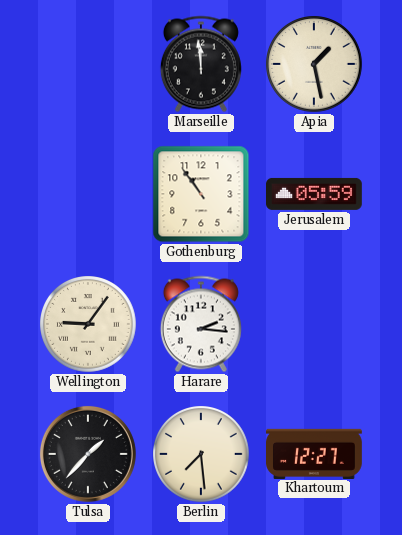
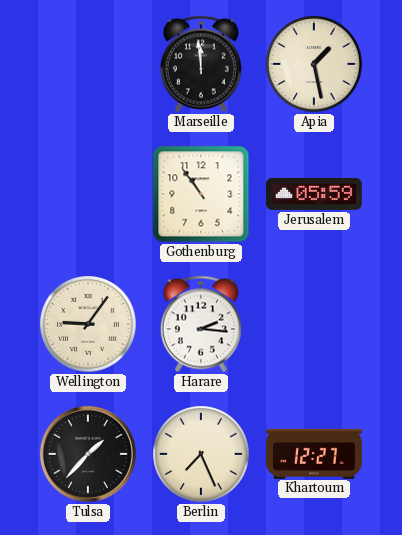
Berlin: 7:29 -> 7:26 (202, 455)
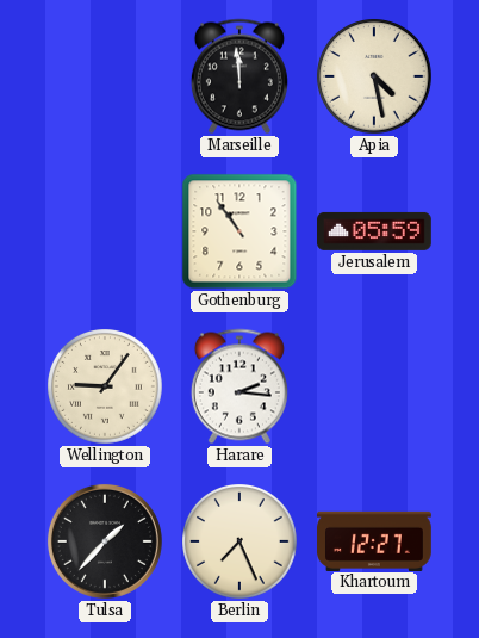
Apia: 1:28 -> 4:28 (375, 78)
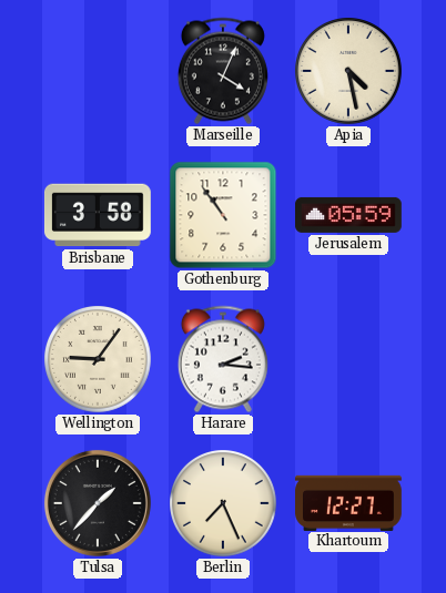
Marseille: 11:59 -> 4:04 (223, 71)
Brisbane: none -> 3:58 (98, 215)
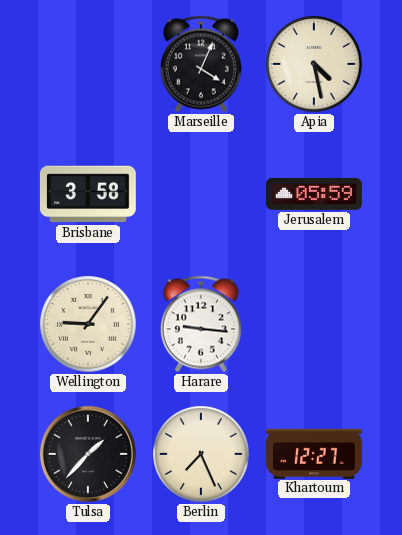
Gothenburg: 10:54 -> none (223, 215)
Harare: 2:16 -> 9:16 (201, 324)
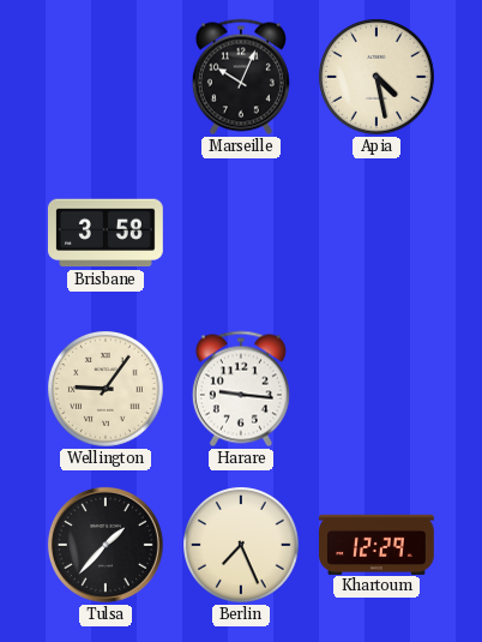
Marseille: 4:04 -> 10:04 (241, 77)
Jerusalem: 05:59 -> none (315, 194)
Khartoum: 12:27 -> 12:29 (378, 544)
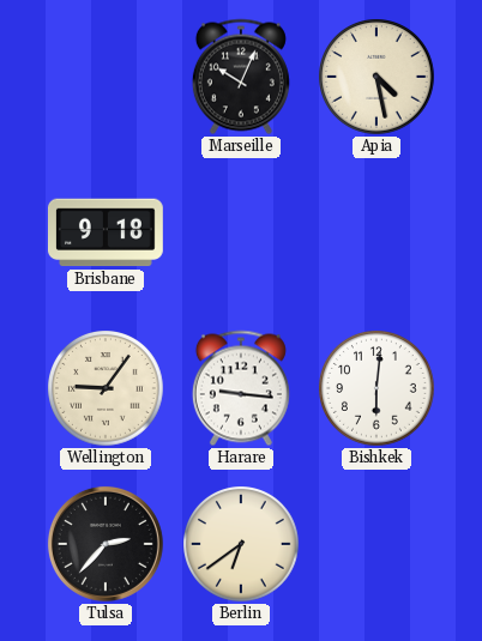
Brisbane: 3:58 -> 9:18 (106, 232)
Bishkek: none -> 6:01 (378, 389)
Tulsa: 1:37 -> 2:37 (106, 544)
Berlin: 7:26 -> 6:39 (242, 545)
Khartoum: 12:29 -> none (378, 544)
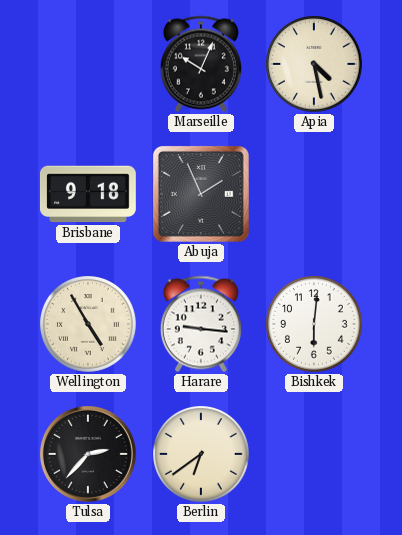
Abuja: none -> 1:56 (201, 194)
Wellington: 9:06 -> 4:55 (89, 325)
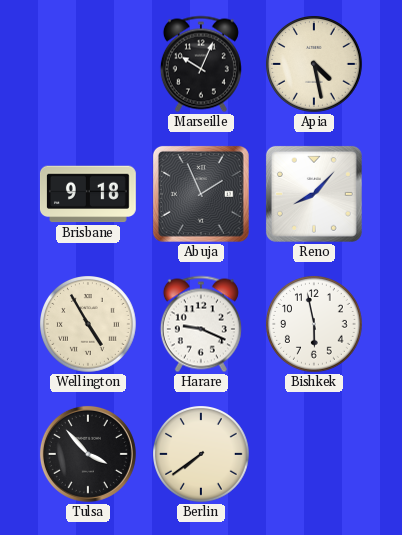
Reno: none -> 8:07 (314, 194)
Harare: 9:16 -> 9:19 (201, 324)
Bishkek: 6:01 -> 5:58 (315, 325)
Tulsa: 2:37 -> 3:53 (88, 454)
Berlin: 6:39 -> 7:39 (202, 455)
